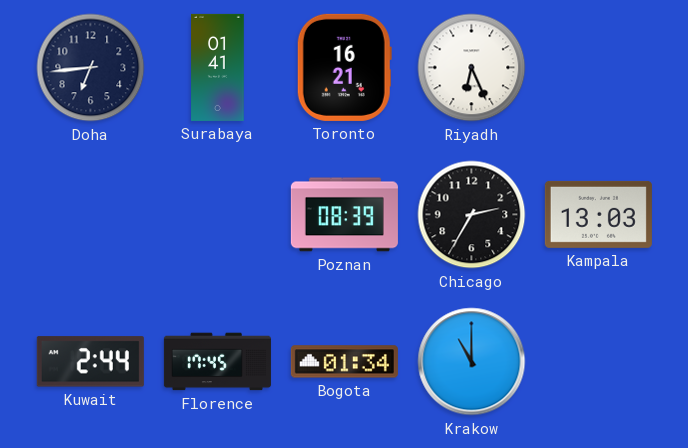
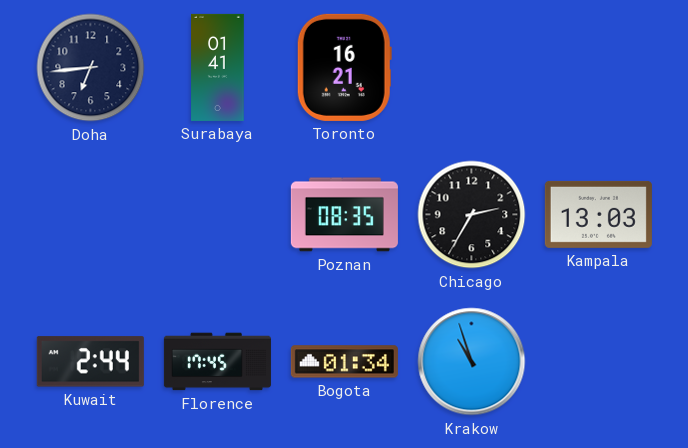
Riyadh: 6:26 -> none (472, 68)
Poznan: 08:39 -> 08:35 (344, 215)
Krakow: 11:00 -> 10:57 (472, 362)
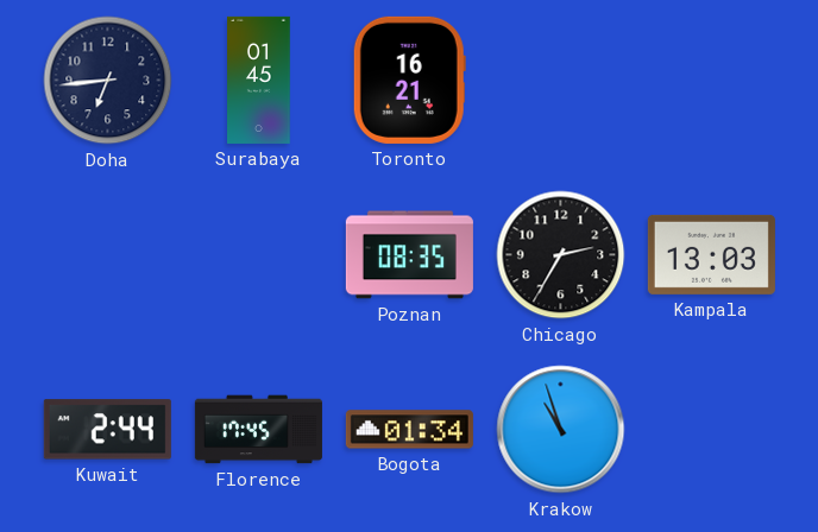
Surabaya: 01:41 -> 01:45 (259, 80)
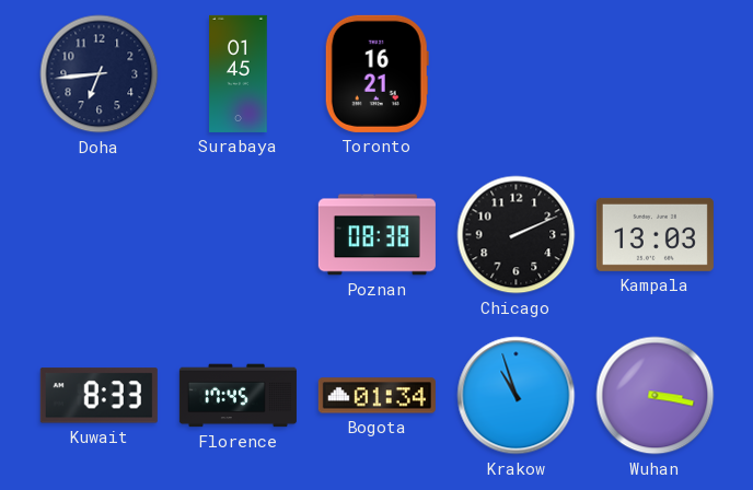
Poznan: 08:35 -> 08:38 (376, 235)
Chicago: 2:35 -> 2:11 (517, 235)
Kuwait: 2:44 -> 8:33 (99, 396)
Wuhan: none -> 3:17 (656, 396)
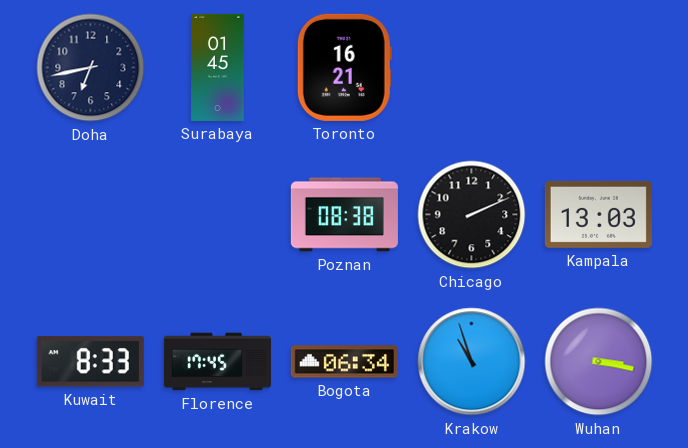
Doha: 6:44 -> 6:43 (91, 68)
Bogota: 01:34 -> 06:34 (344, 362)
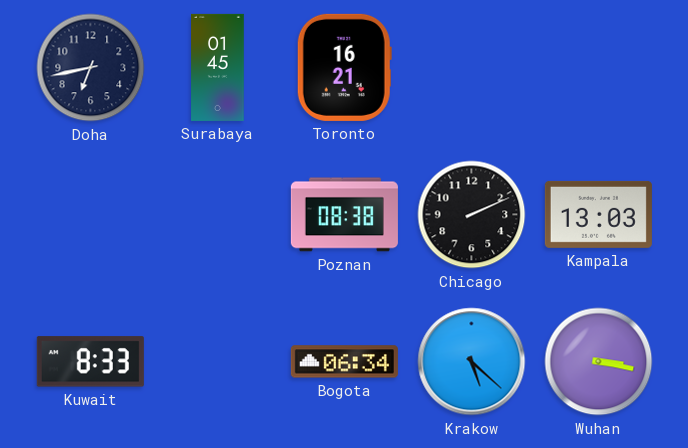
Florence: 17:45 -> none (217, 362)
Krakow: 10:57 -> 5:22 (472, 362)
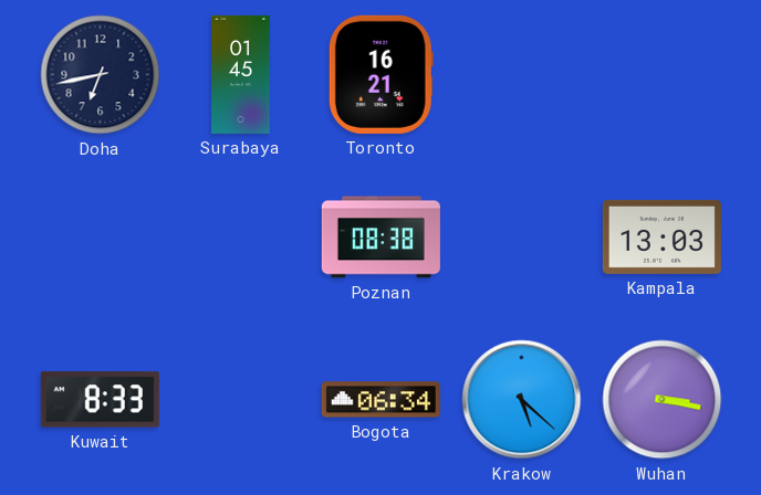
Chicago: 2:11 -> none (472, 215)
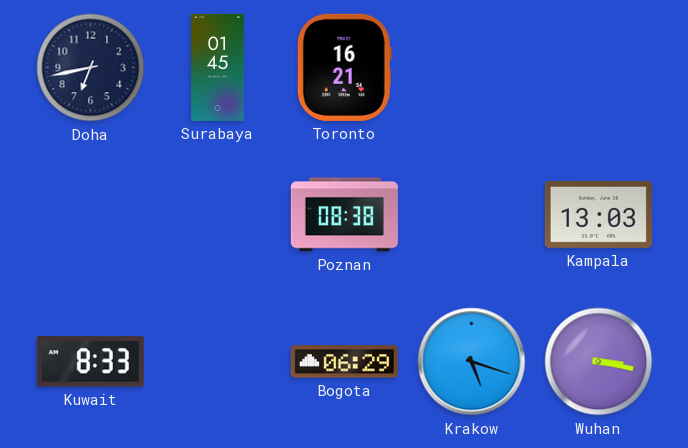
Bogota: 06:34 -> 06:29 (344, 362)
Krakow: 5:22 -> 5:18 (472, 362)
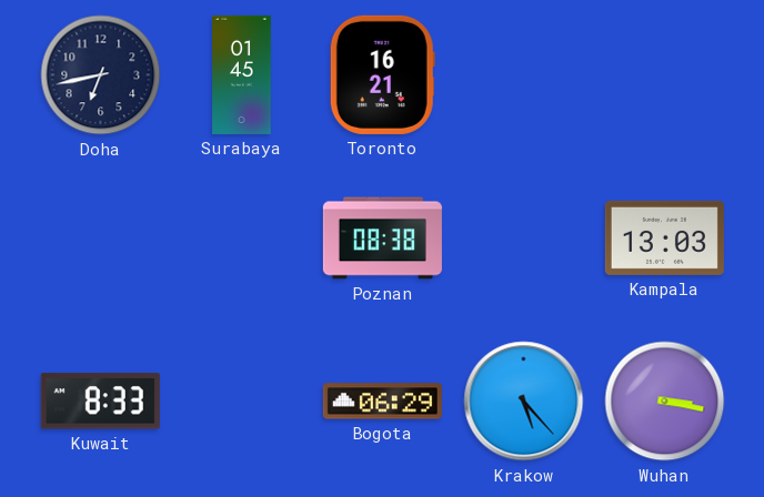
Krakow: 5:18 -> 5:23 (524, 402)
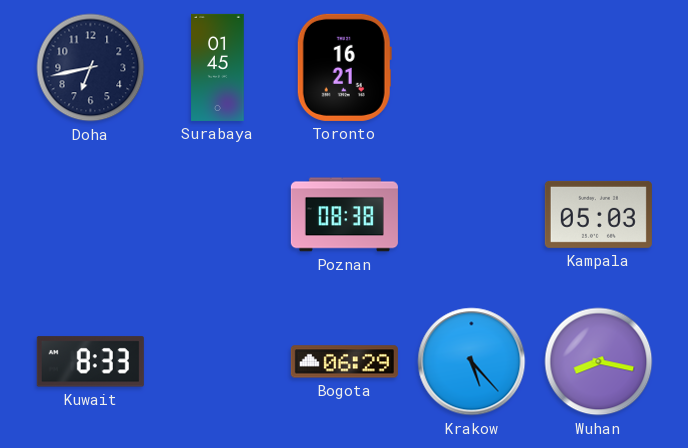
Kampala: 13:03 -> 05:03 (598, 214)
Wuhan: 3:17 -> 8:17 (599, 362)
